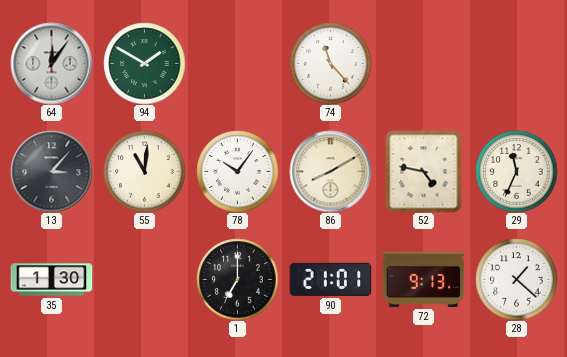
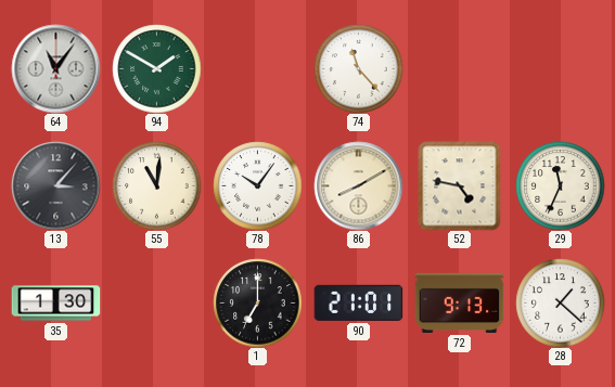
64: 12:06 -> 11:06 (55, 68)
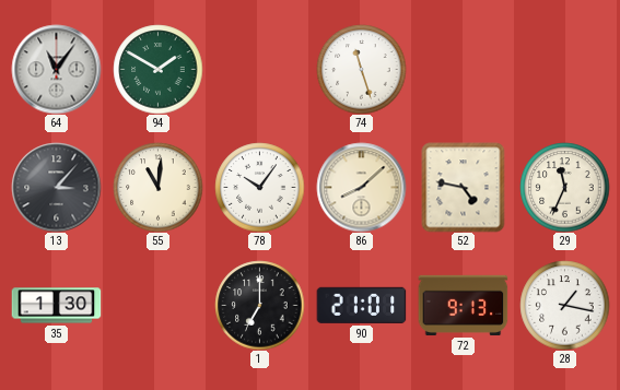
74: 11:23 -> 11:27 (361, 69)
86: 8:10 -> 8:08 (361, 187)
28: 1:22 -> 1:17 (564, 305)
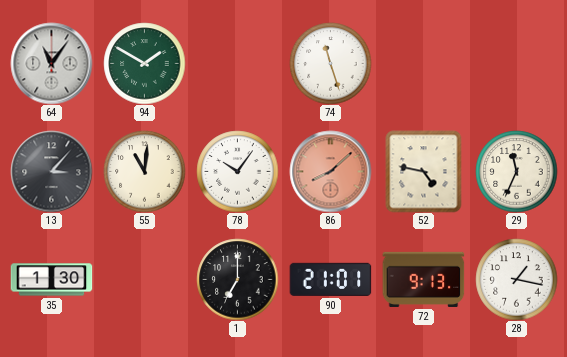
86 dial: cream -> salmon (330, 171)
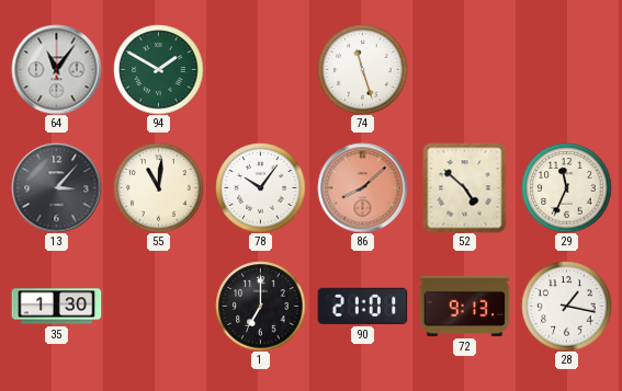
52: 4:47 -> 4:52 (465, 187)
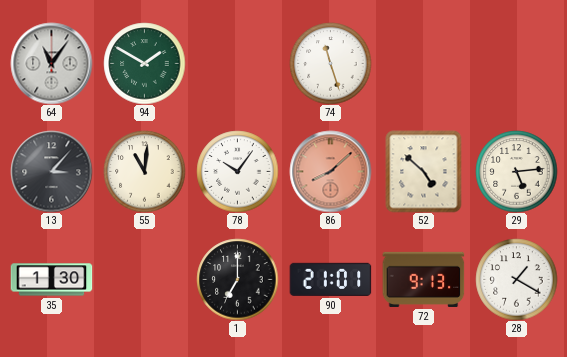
29: 11:34 -> 5:14 (516, 171)
28: 1:17 -> 1:20 (516, 279)
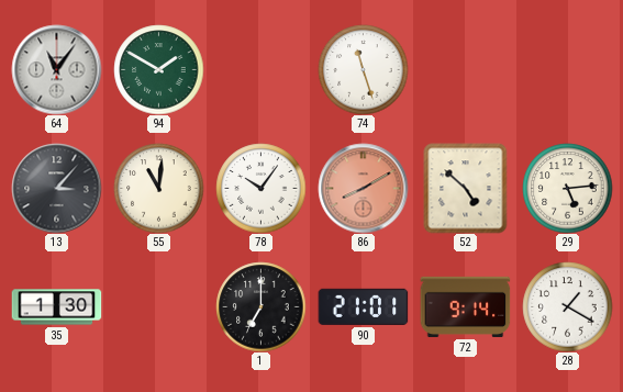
86: 8:08 -> 8:10 (363, 188)
72: 9:13 -> 9:14 (465, 306)
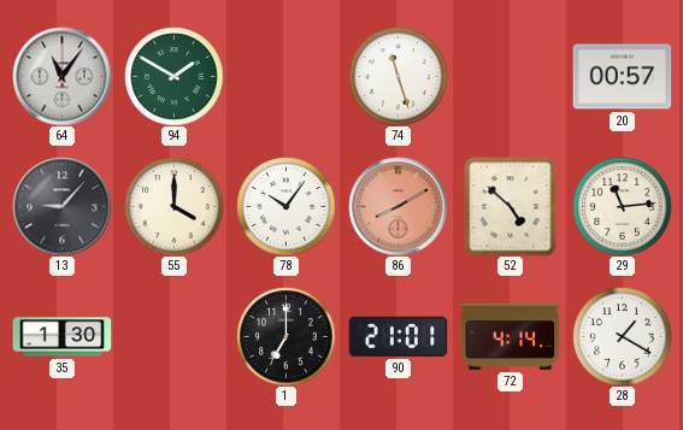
20: none -> 00:57 (622, 77)
13: 3:07 -> 9:07 (61, 206)
55: 11:01 -> 4:00 (173, 206)
29: 5:14 -> 11:14 (622, 206)
72: 9:14 -> 4:14 (510, 336)
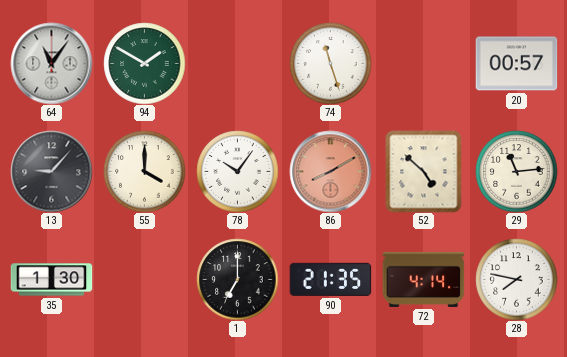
90: 21:01 -> 21:35 (330, 279)
28: 1:20 -> 7:47 (516, 279)
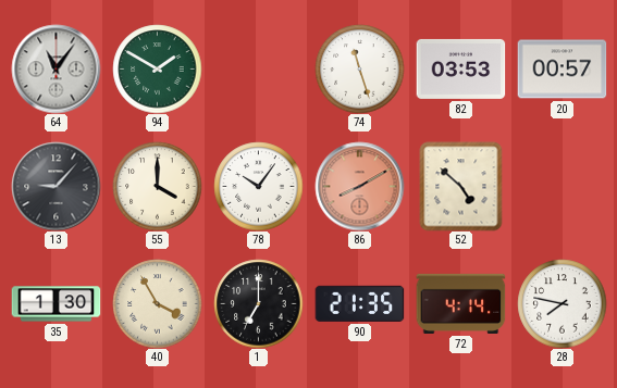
82: none -> 03:53 (460, 68)
29: 11:14 -> none (516, 171)
40: none -> 3:55 (157, 303)
